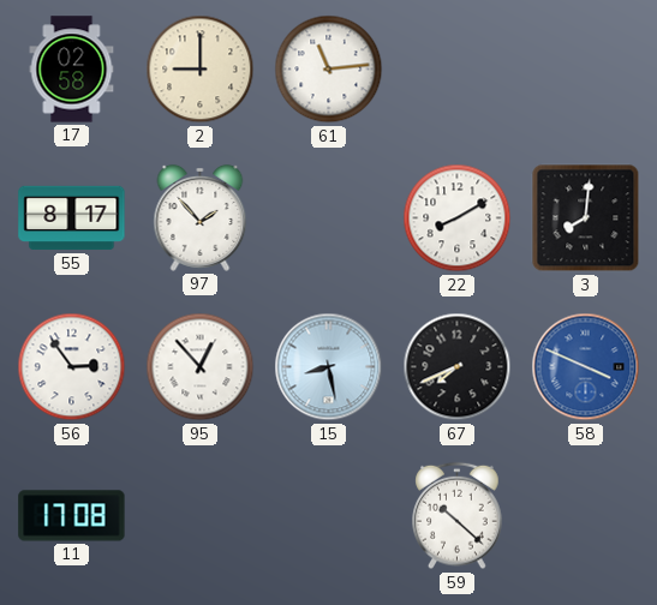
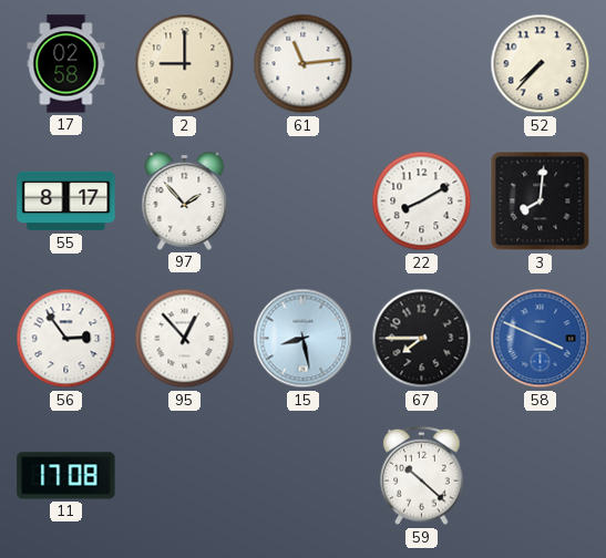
52: none -> 7:37 (541, 64)
67: 7:41 -> 7:45 (422, 339)
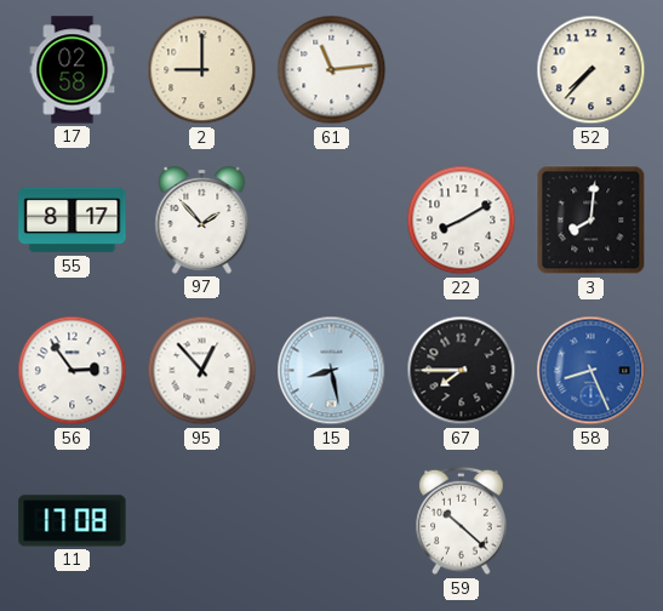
58: 3:49 -> 8:26 (591, 371)
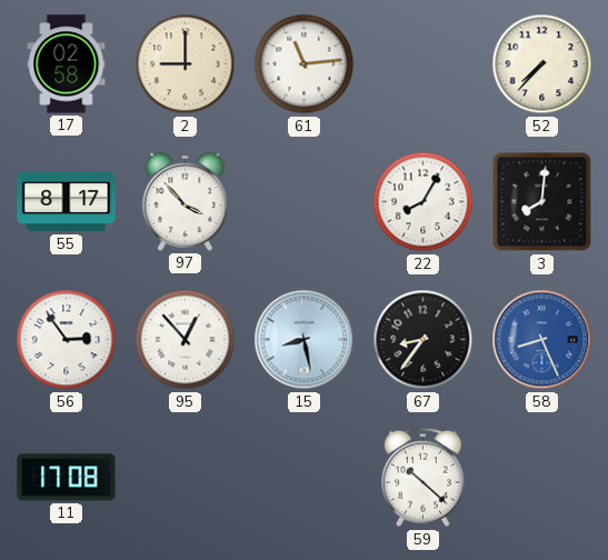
97: 1:53 -> 3:53 (186, 201)
22: 8:10 -> 8:05 (423, 202)
67: 7:45 -> 8:36 (423, 340)
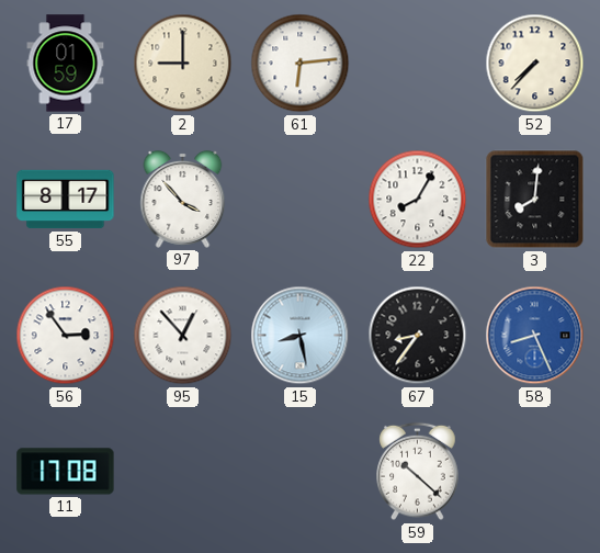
17: 02:58 -> 01:59 (66, 64)
61: 11:14 -> 6:14 (301, 64)
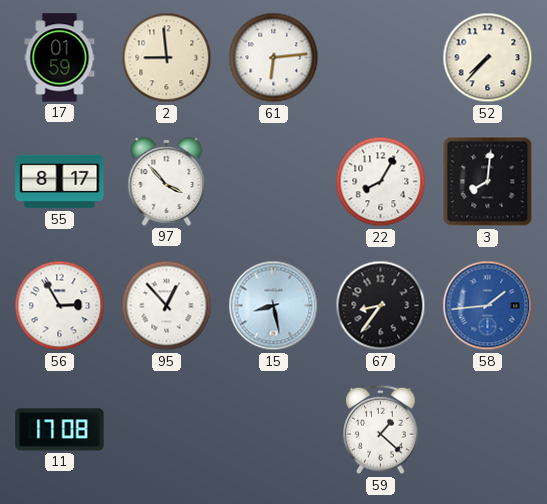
2: 9:00 -> 8:59 (167, 58)
56: 2:54 -> 2:55 (60, 306)
58: 8:26 -> 1:44 (488, 306)
59: 10:22 -> 1:22 (381, 430)
